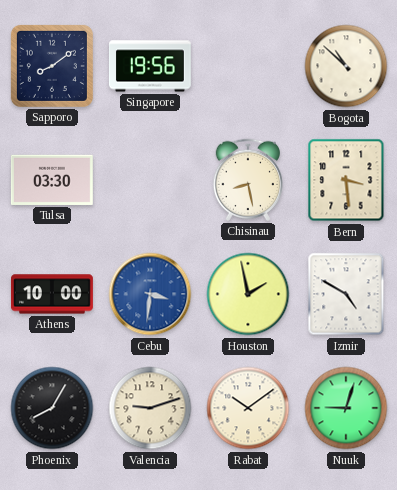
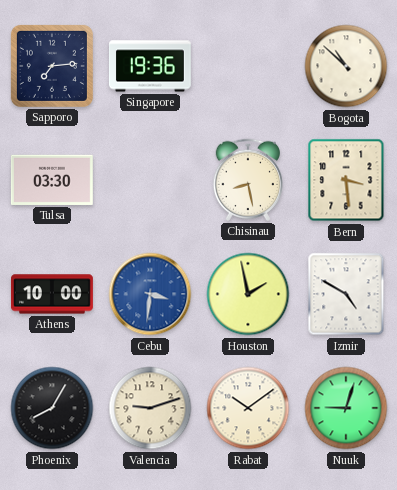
Sapporo: 8:09 -> 7:14 (52, 66)
Singapore: 19:56 -> 19:36 (150, 66)
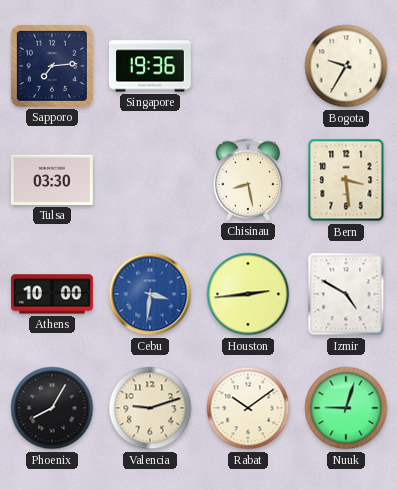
Bogota: 10:52 -> 9:35 (346, 66)
Houston: 1:58 -> 2:44 (248, 294)
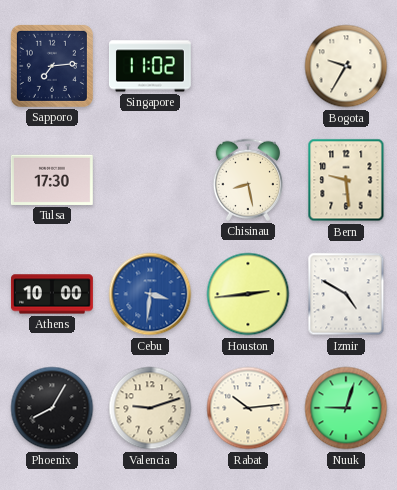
Singapore: 19:36 -> 11:02 (150, 66)
Tulsa: 03:30 -> 17:30 (52, 180)
Bern: 3:29 -> 9:29 (346, 180)
Rabat: 10:09 -> 10:14 (248, 408)
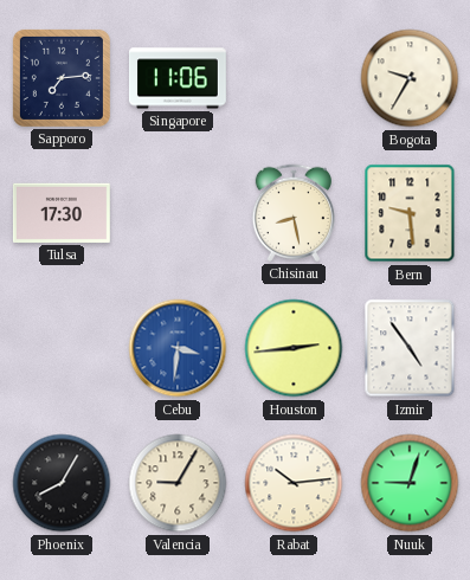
Singapore: 11:02 -> 11:06 (178, 78)
Athens: 10:00 -> none (53, 294)
Izmir: 4:50 -> 4:54 (410, 348)
Valencia: 9:12 -> 9:05 (178, 483)
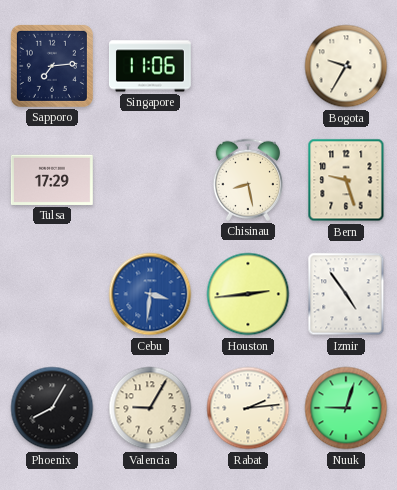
Tulsa: 17:30 -> 17:29 (52, 180)
Bern: 9:29 -> 9:27 (346, 180)
Rabat: 10:14 -> 2:14 (248, 408)
